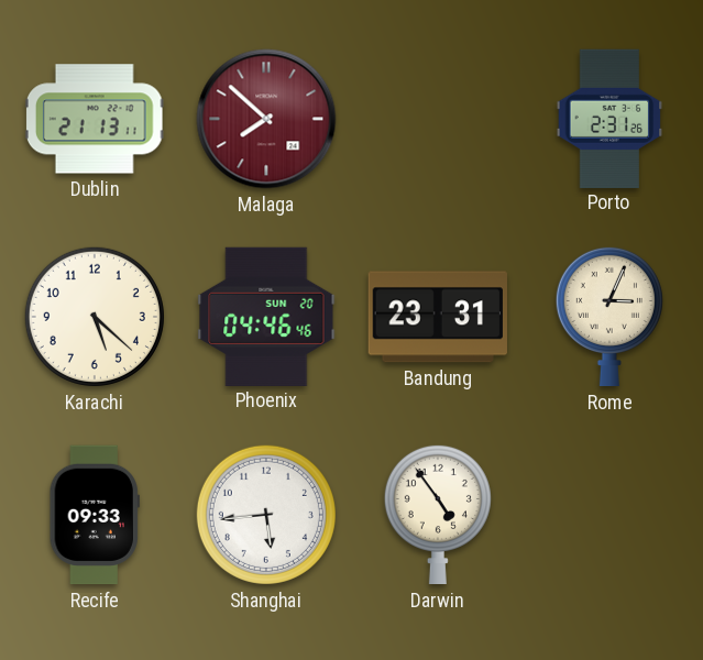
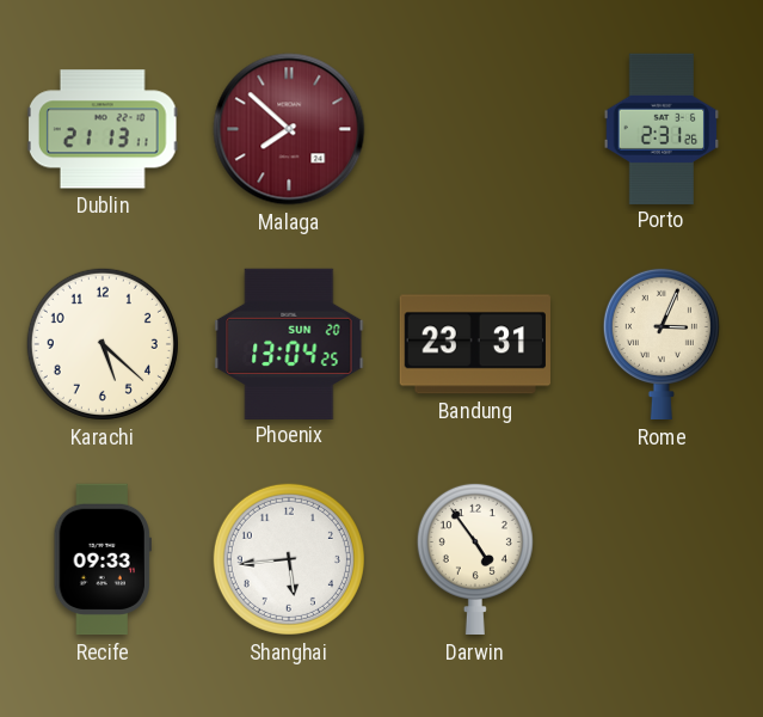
Phoenix: 04:46 -> 13:04 (289, 343)
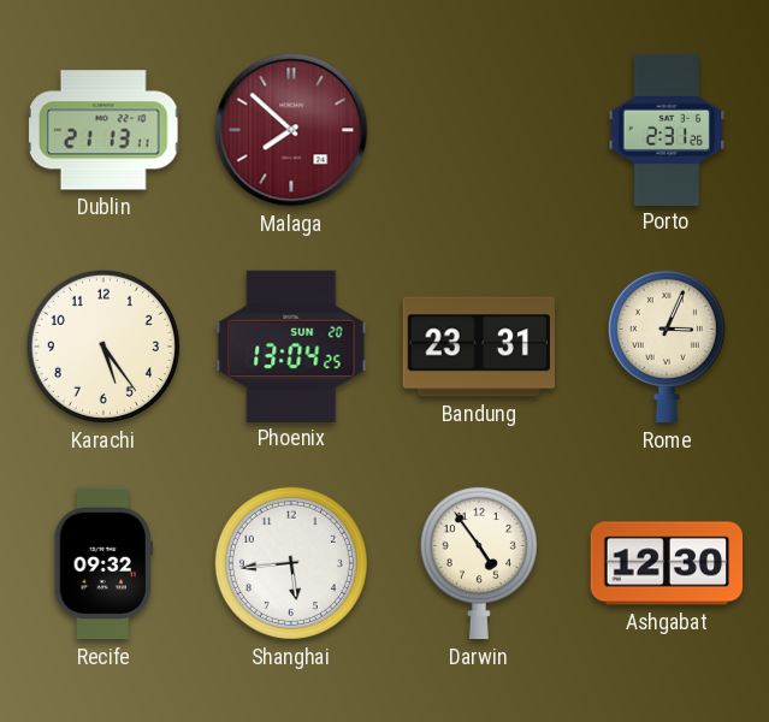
Karachi: 5:22 -> 5:24 (103, 347)
Recife: 09:33 -> 09:32 (103, 563)
Ashgabat: none -> 12:30 (667, 563)
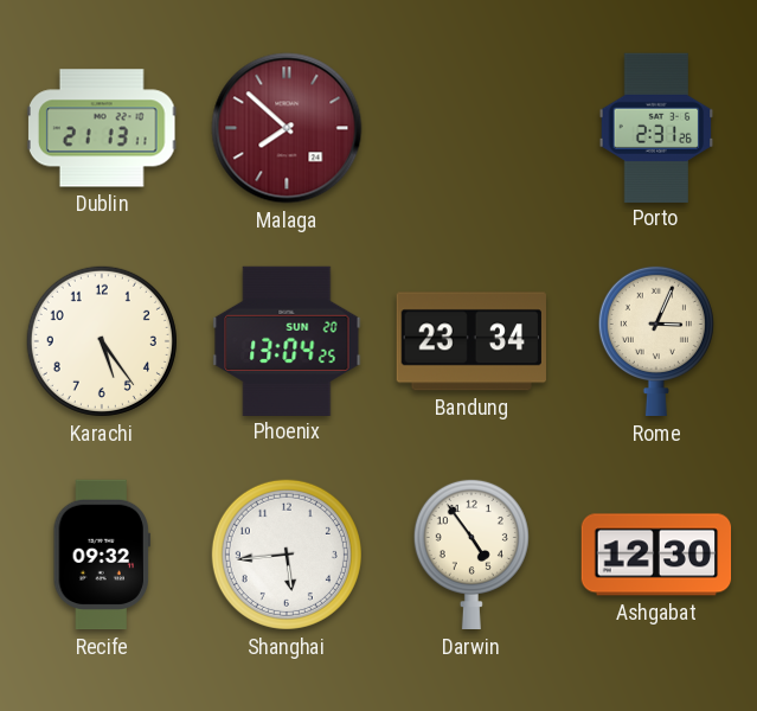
Bandung: 23:31 -> 23:34 (471, 341)
